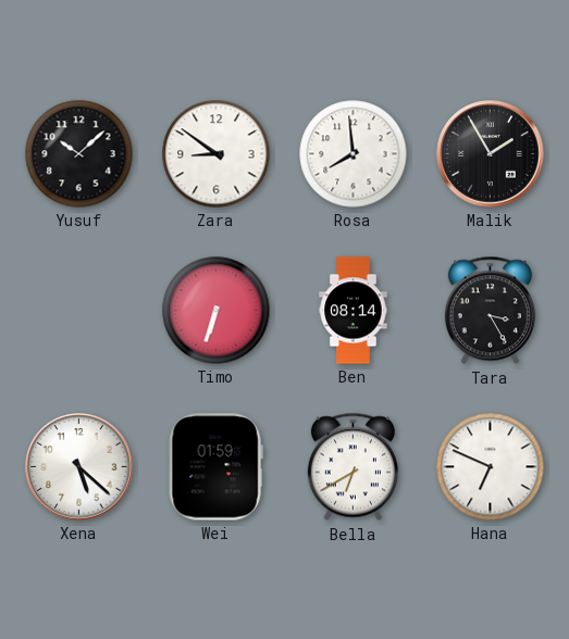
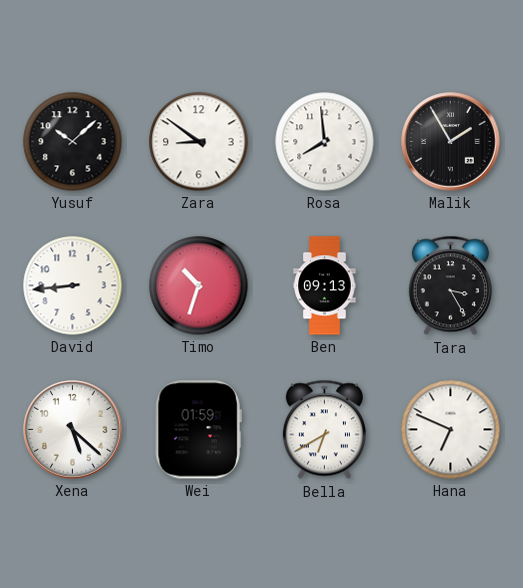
David: none -> 8:44 (73, 286)
Timo: 6:33 -> 10:33 (199, 286)
Ben: 08:14 -> 09:13 (325, 286)
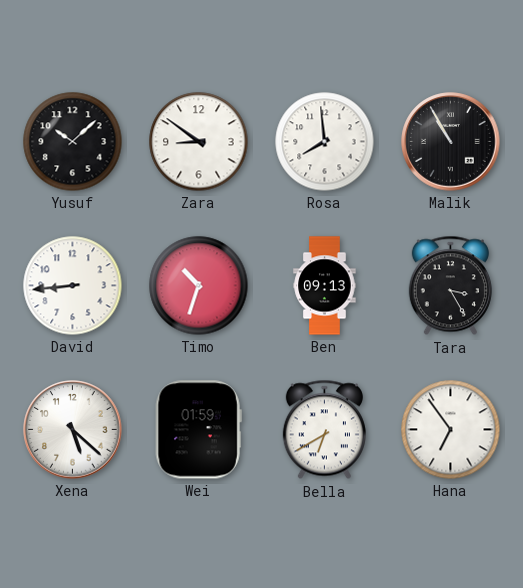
Malik: 1:55 -> 10:55 (451, 142)
Hana: 6:49 -> 6:54 (451, 430)
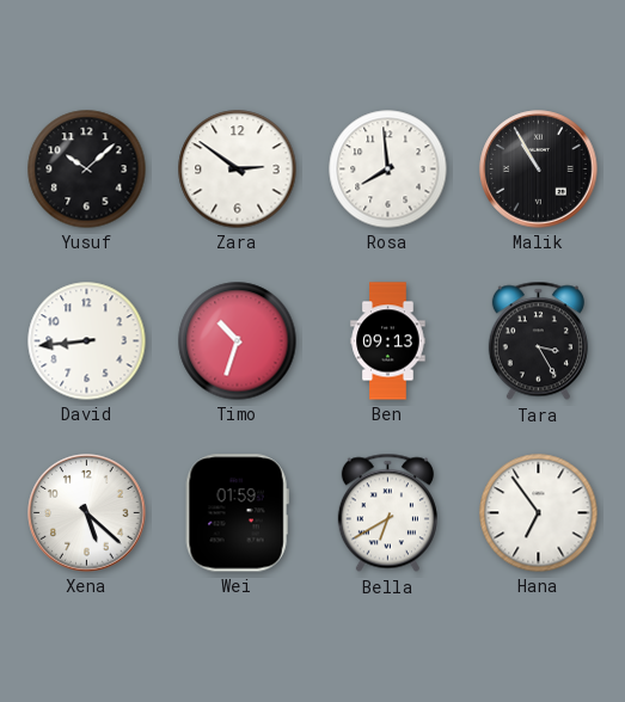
Zara: 8:51 -> 2:51 (238, 170)
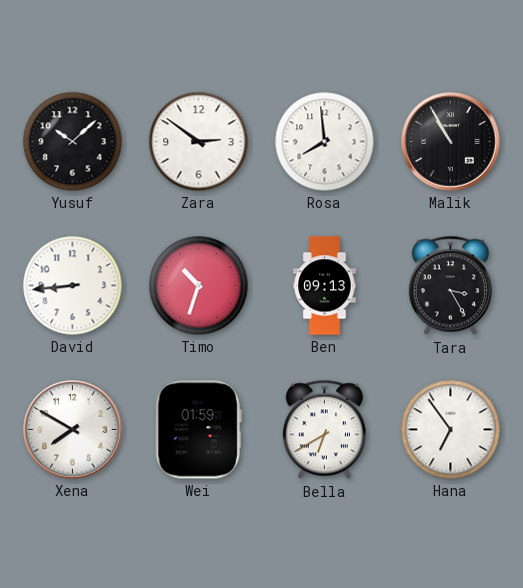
Xena: 5:22 -> 7:50 (73, 430)
